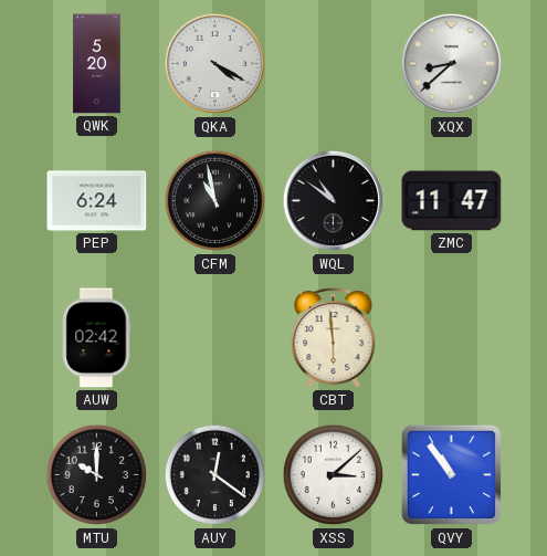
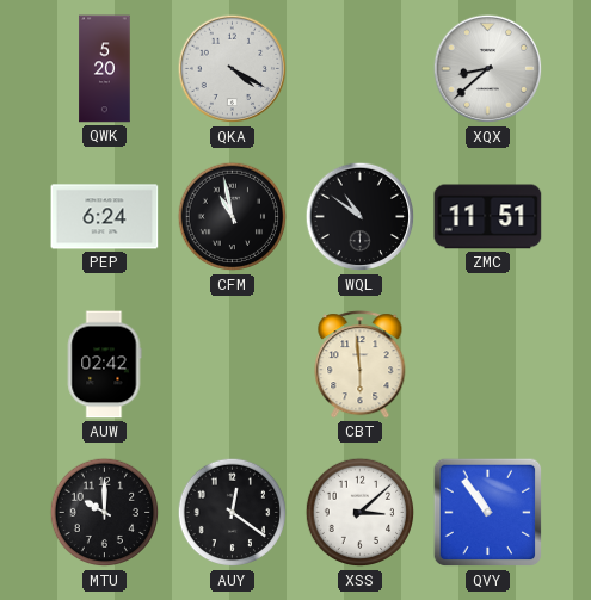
ZMC: 11:47 -> 11:51 (488, 217)
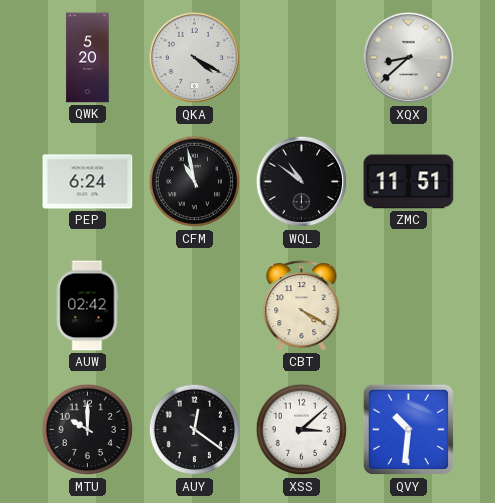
CBT: 5:59 -> 4:20 (302, 306)
QVY: 10:54 -> 10:31 (409, 430)
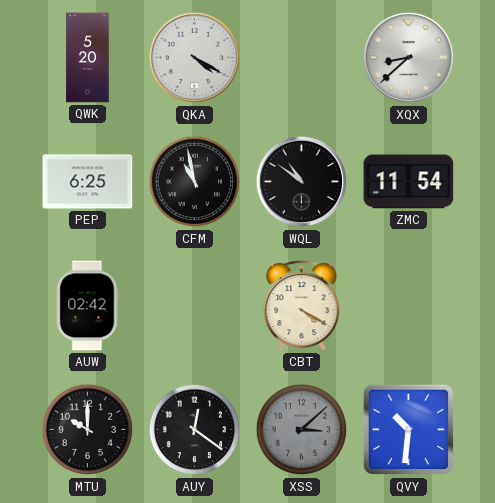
PEP: 6:24 -> 6:25 (88, 182)
ZMC: 11:51 -> 11:54 (409, 182)
XSS dial: white -> grey (302, 430)
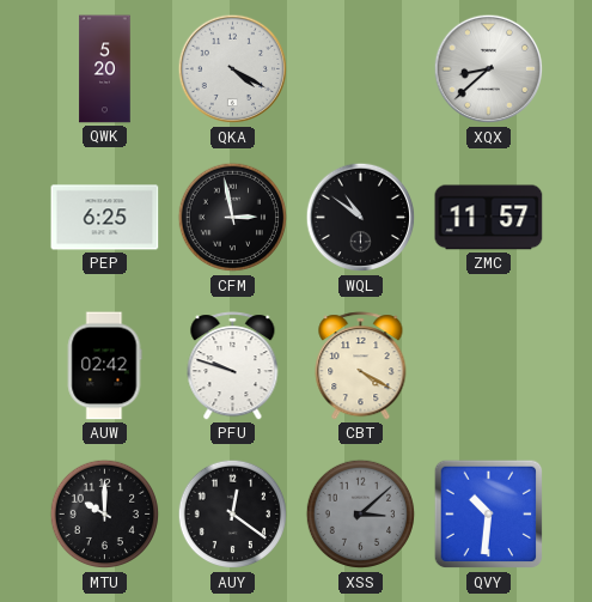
CFM: 10:58 -> 2:58 (233, 218)
ZMC: 11:54 -> 11:57 (489, 218)
PFU: none -> 9:48 (233, 366)
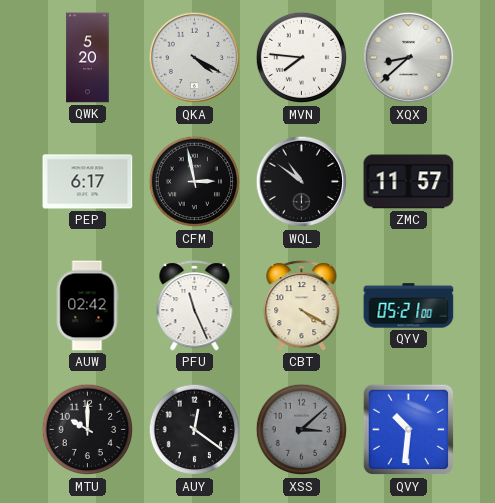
MVN: none -> 7:46 (302, 58)
PEP: 6:25 -> 6:17 (88, 182)
PFU: 9:48 -> 11:26 (195, 306)
QYV: none -> 05:21 (409, 306)
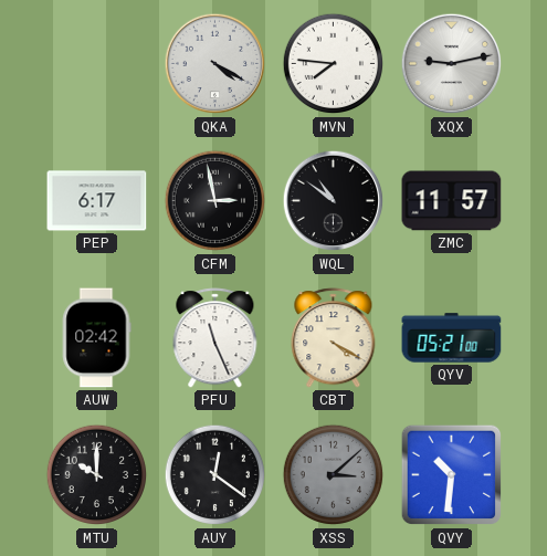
QWK: 5:20 -> none (88, 58)
XQX: 8:38 -> 9:13 (452, 64)
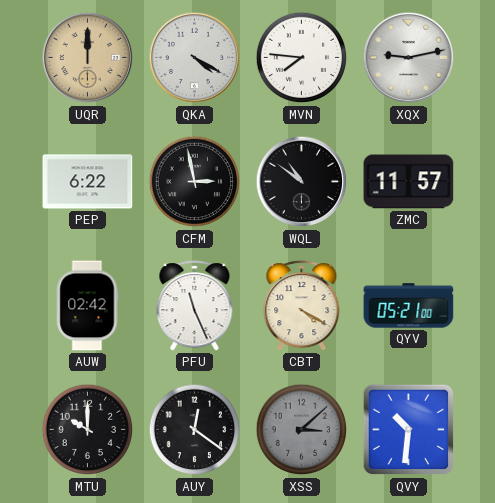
UQR: none -> 12:00 (88, 58)
PEP: 6:17 -> 6:22 (88, 182)
